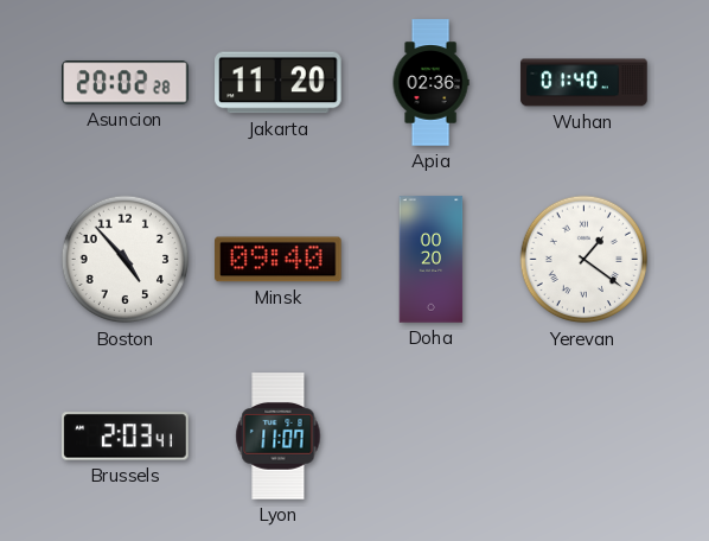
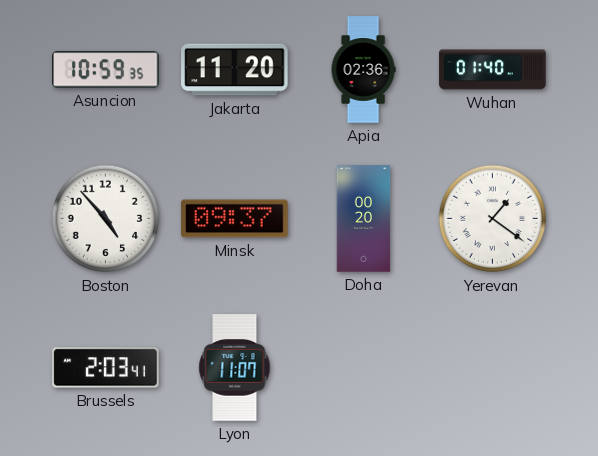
Asuncion: 20:02 -> 10:59 (106, 70)
Minsk: 09:40 -> 09:37 (235, 219)
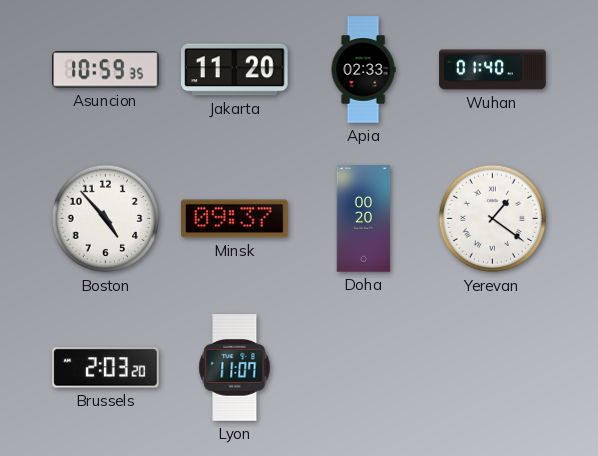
Apia: 02:36 -> 02:33 (363, 70)
Brussels: 2:03:41 -> 2:03:20 (106, 368)
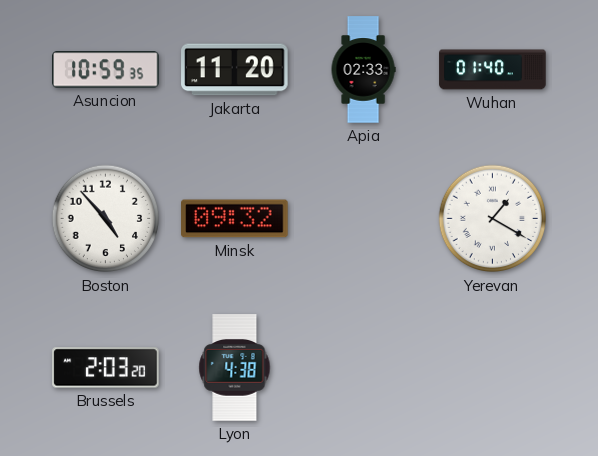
Minsk: 09:37 -> 09:32 (235, 219)
Doha: 00:20 -> none (364, 219)
Yerevan: 1:21 -> 1:20 (493, 219)
Lyon: 11:07 -> 4:38 (235, 368)
